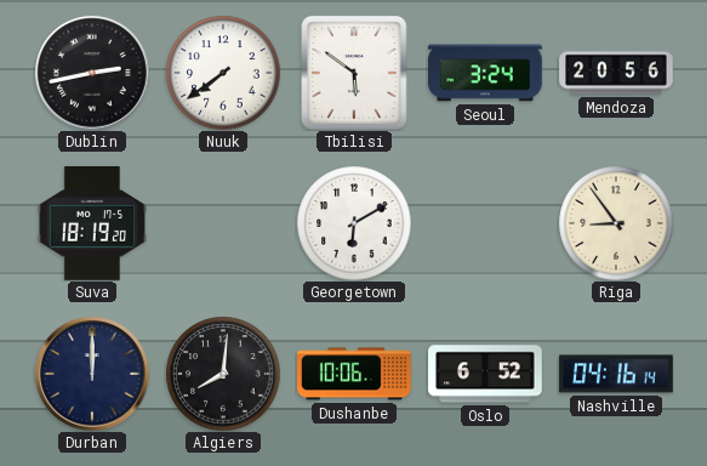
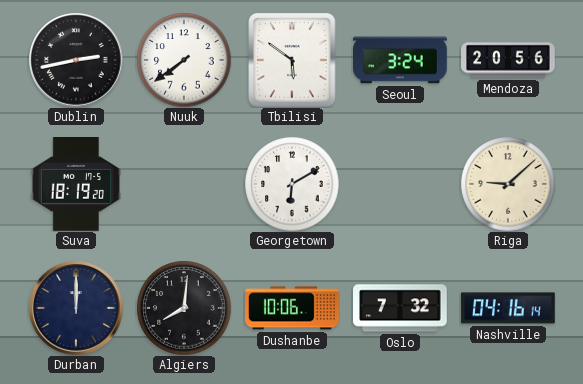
Riga: 8:54 -> 9:08 (508, 184)
Oslo: 6:52 -> 7:32 (400, 308)
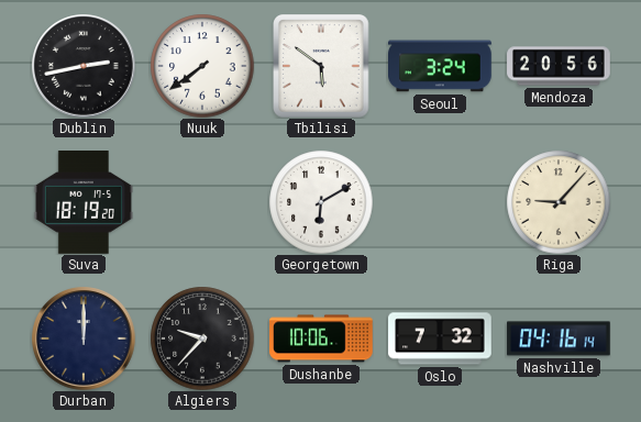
Riga: 9:08 -> 9:07 (559, 202)
Algiers: 8:01 -> 9:37 (202, 338)
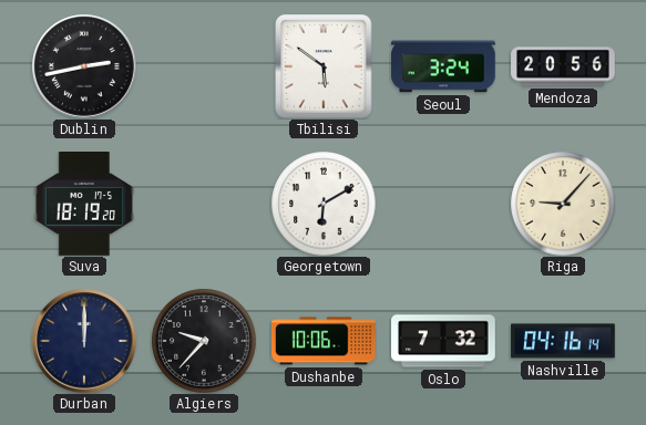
Nuuk: 7:39 -> none (202, 66)
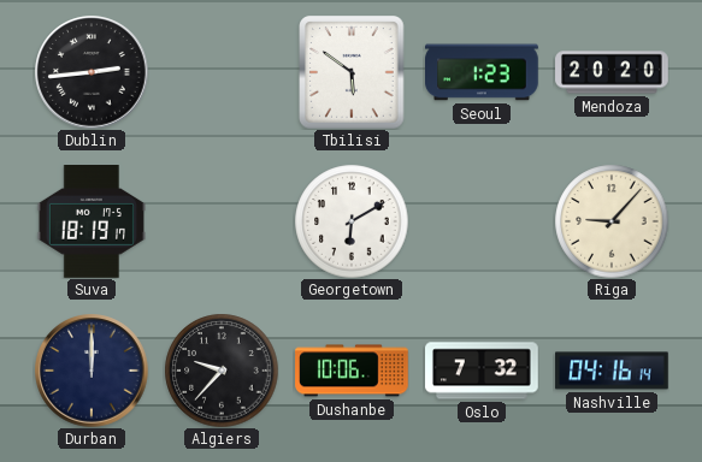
Dublin: 2:43 -> 2:44 (92, 72)
Seoul: 3:24 -> 1:23 (483, 72)
Mendoza: 20:56 -> 20:20 (612, 72)
Suva: 18:19:20 -> 18:19:17 (92, 223)
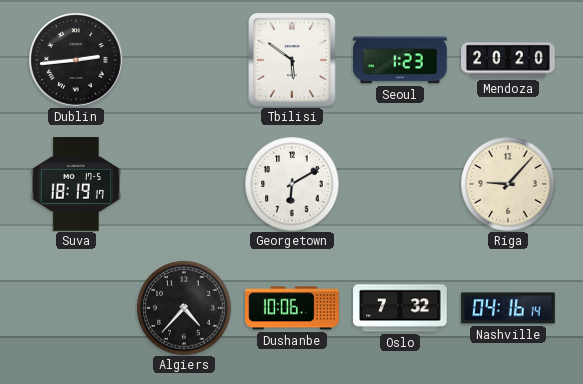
Durban: 12:00 -> none (92, 371)
Algiers: 9:37 -> 4:37 (184, 308)
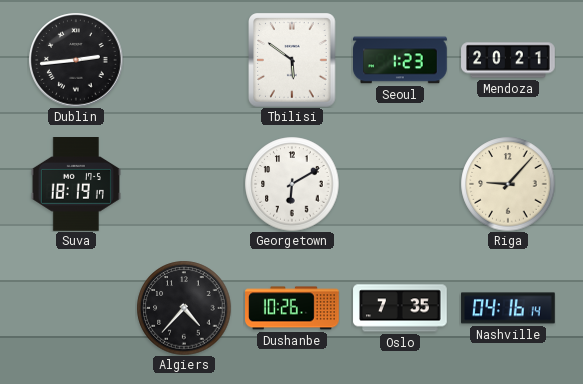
Mendoza: 20:20 -> 20:21 (508, 60)
Dushanbe: 10:06 -> 10:26 (292, 308)
Oslo: 7:32 -> 7:35 (400, 308)
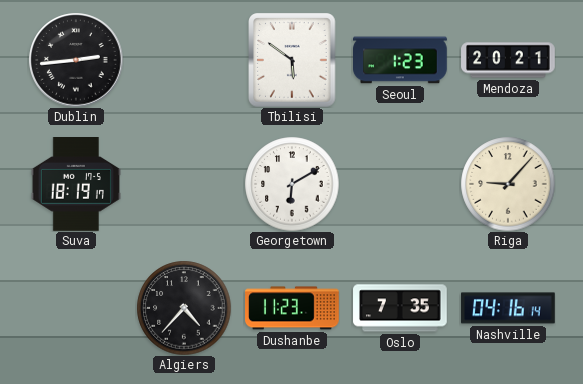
Dushanbe: 10:26 -> 11:23 (292, 308)
